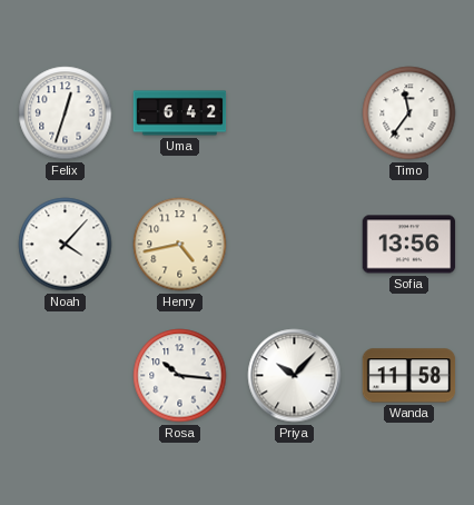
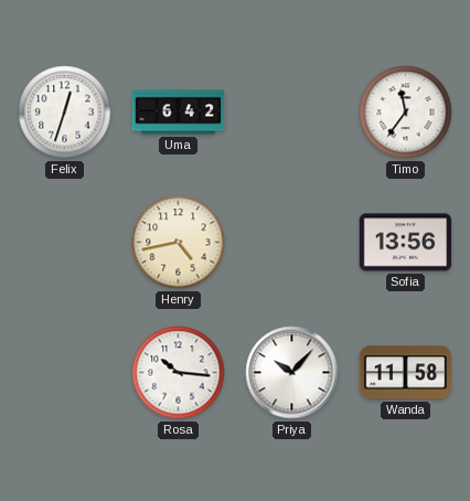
Noah: 4:07 -> none (66, 245)
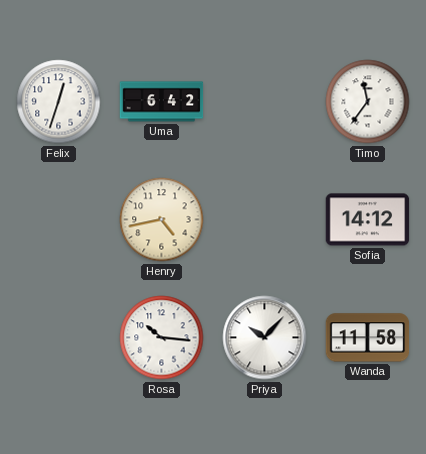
Sofia: 13:56 -> 14:12 (368, 220)
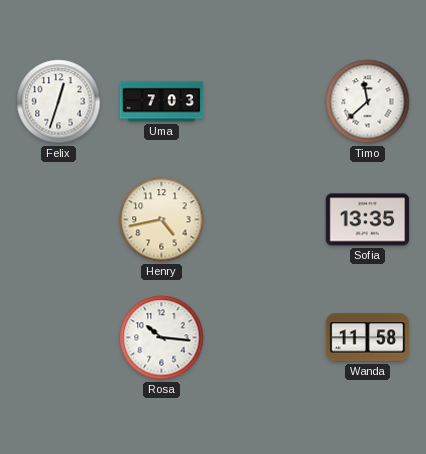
Uma: 6:42 -> 7:03 (162, 102)
Timo: 11:36 -> 11:38 (368, 102)
Sofia: 14:12 -> 13:35 (368, 220)
Priya: 10:07 -> none (265, 338)
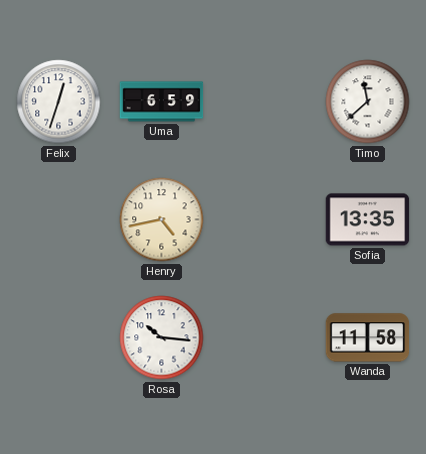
Uma: 7:03 -> 6:59 (162, 102)
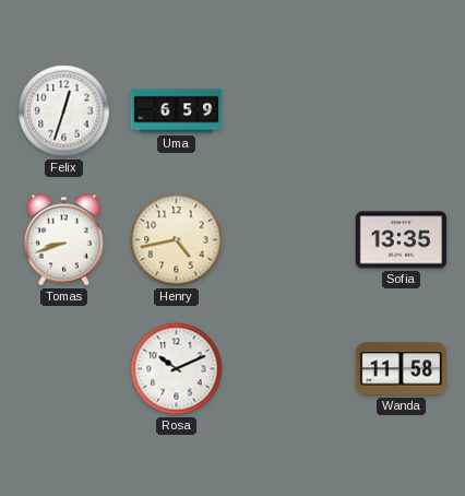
Timo: 11:38 -> none (368, 102)
Tomas: none -> 8:42 (63, 240)
Rosa: 10:16 -> 10:11 (177, 369)
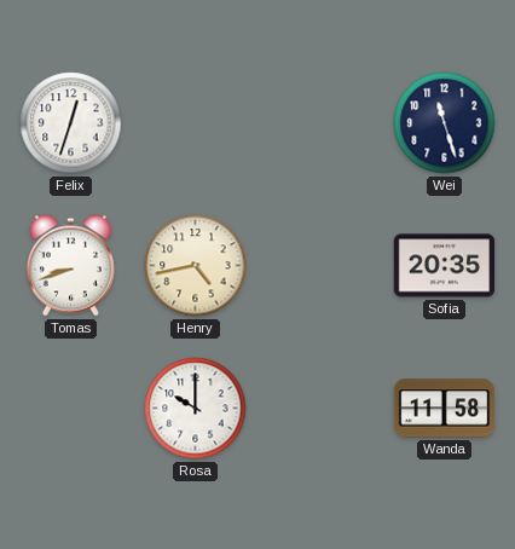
Uma: 6:59 -> none (177, 111)
Wei: none -> 11:27 (445, 123)
Sofia: 13:35 -> 20:35 (445, 266)
Rosa: 10:11 -> 10:00 (196, 409)
